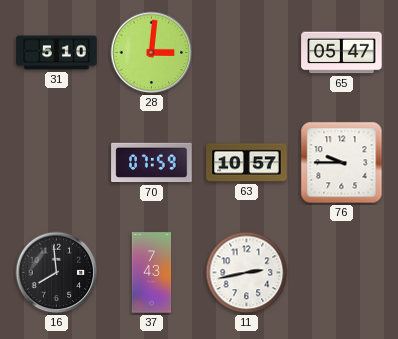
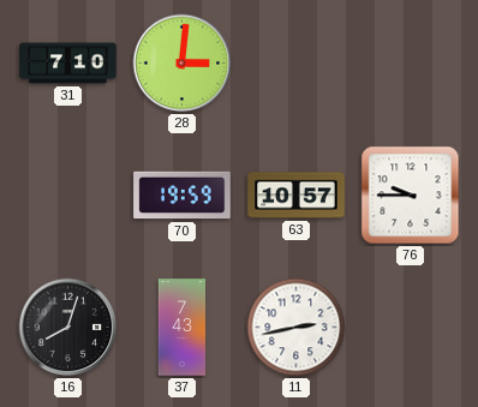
31: 5:10 -> 7:10 (68, 64)
65: 05:47 -> none (342, 53)
70: 07:59 -> 19:59 (183, 196)
16: 7:59 -> 8:03 (68, 328)
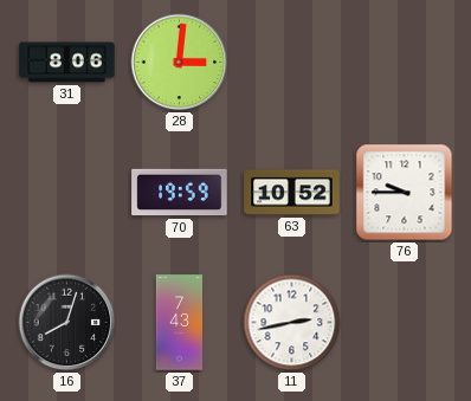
31: 7:10 -> 8:06 (67, 63)
63: 10:57 -> 10:52 (292, 193)
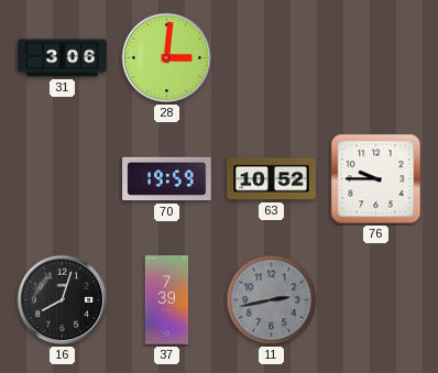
31: 8:06 -> 3:06 (63, 58)
37: 7:43 -> 7:39 (167, 300)
11 dial: white -> grey (272, 300)
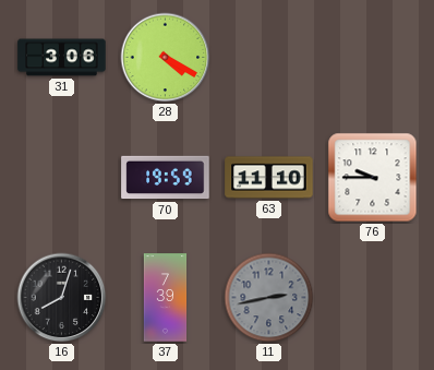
28: 3:01 -> 4:20 (166, 58)
63: 10:52 -> 11:10 (269, 178)
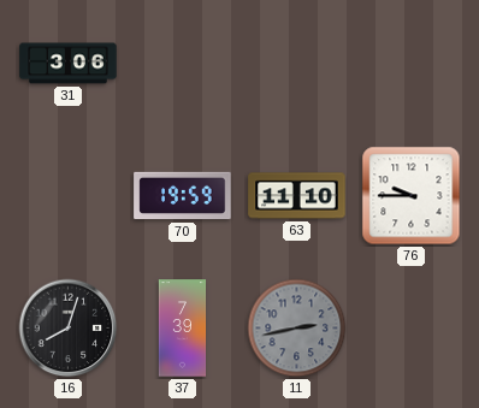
28: 4:20 -> none (166, 58)
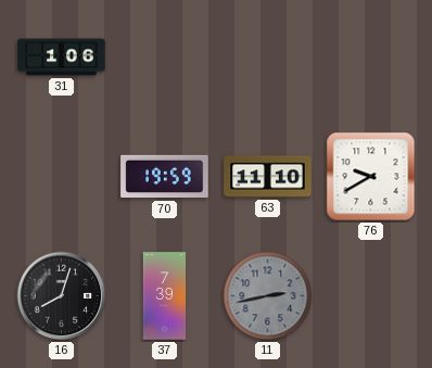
31: 3:06 -> 1:06 (62, 58)
76: 9:45 -> 9:40 (371, 177)
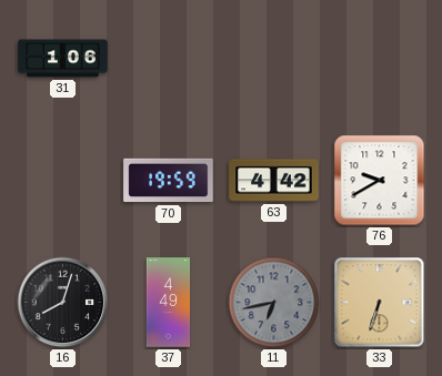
63: 11:10 -> 4:42 (274, 181)
37: 7:39 -> 4:49 (169, 303)
11: 2:43 -> 6:43 (274, 303)
33: none -> 6:33 (380, 303)
